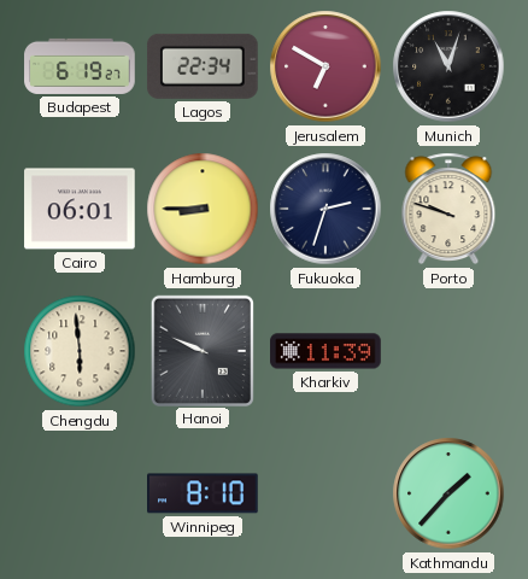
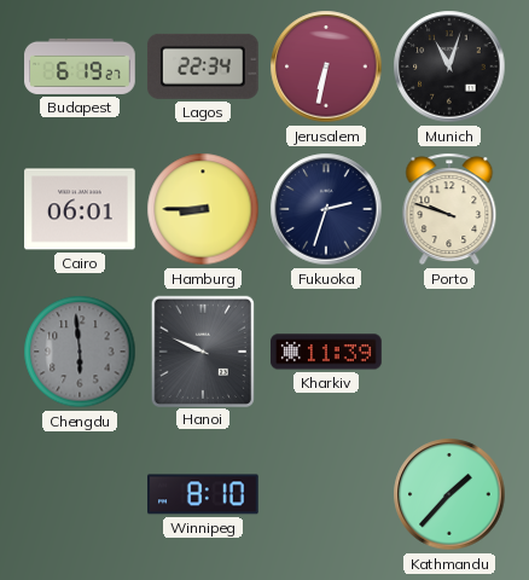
Jerusalem: 6:50 -> 6:32 (326, 66)
Chengdu dial: cream -> grey (80, 352)
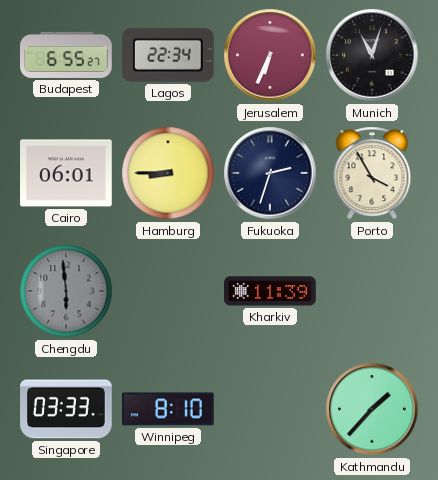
Budapest: 6:19 -> 6:55 (66, 55)
Jerusalem: 6:32 -> 6:34 (270, 55)
Porto: 9:48 -> 3:55 (372, 173)
Hanoi: 9:49 -> none (203, 350)
Singapore: none -> 03:33 (66, 409)
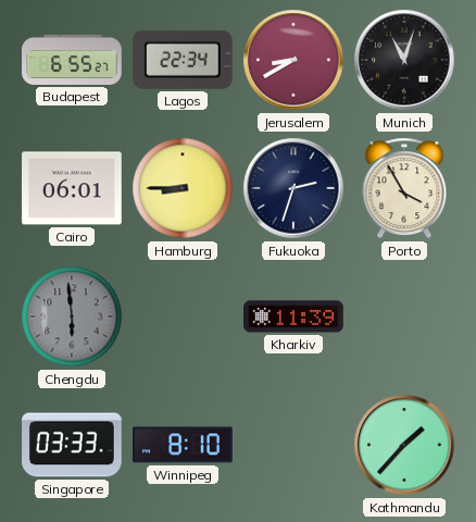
Jerusalem: 6:34 -> 8:40 (293, 60)
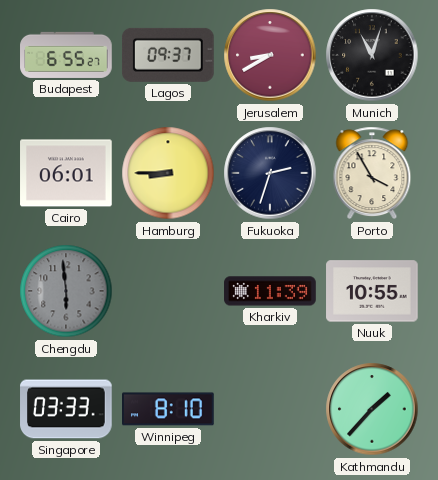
Lagos: 22:34 -> 09:37 (168, 55)
Nuuk: none -> 10:55 (372, 291)
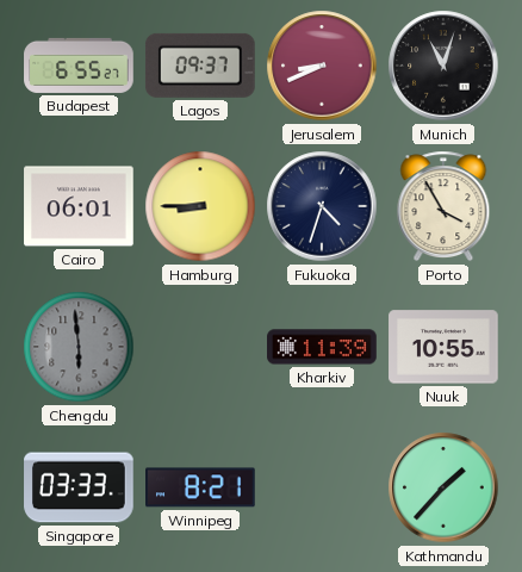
Jerusalem: 8:40 -> 8:41 (322, 66)
Fukuoka: 2:33 -> 4:33 (322, 206)
Winnipeg: 8:10 -> 8:21 (201, 487)
